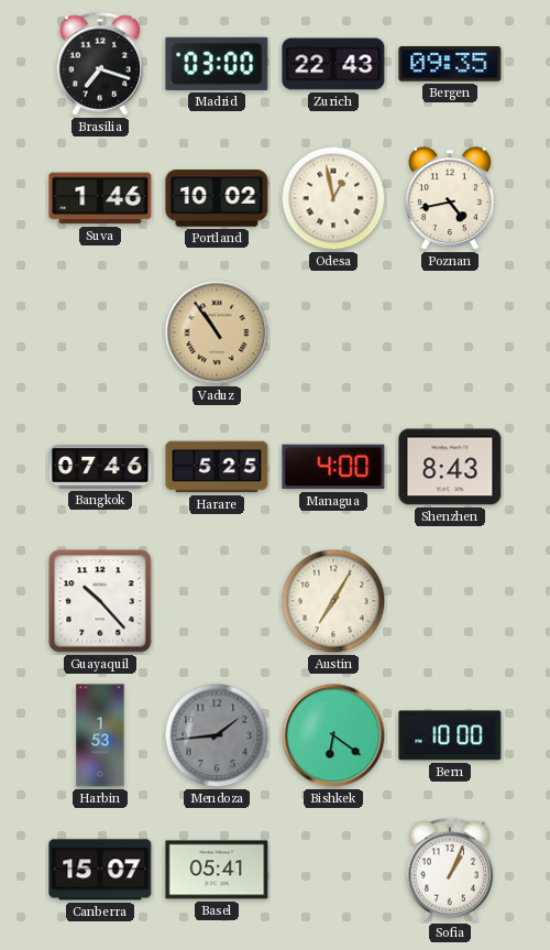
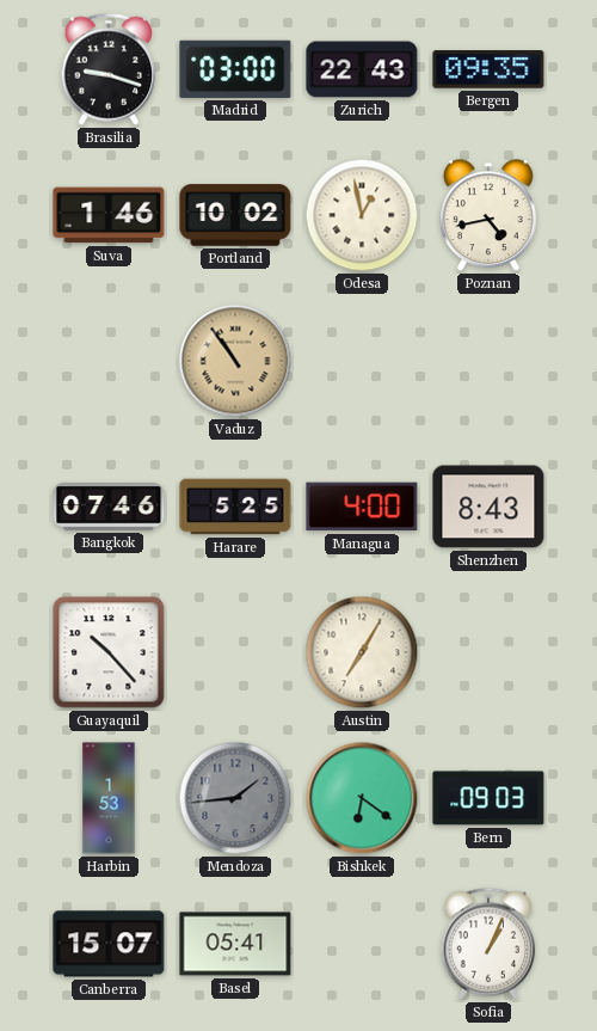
Brasilia: 7:18 -> 9:18 (109, 69)
Bern: 10:00 -> 09:03 (488, 798)
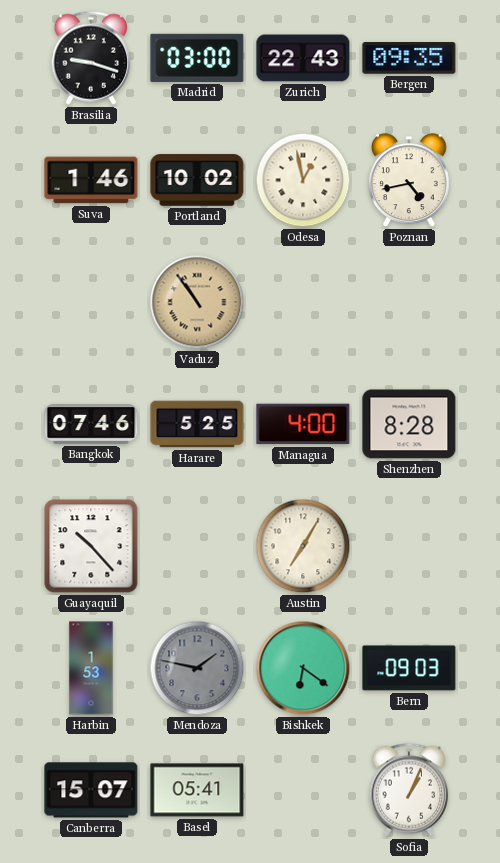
Shenzhen: 8:43 -> 8:28 (409, 424)
Mendoza: 1:44 -> 1:47 (197, 668)
